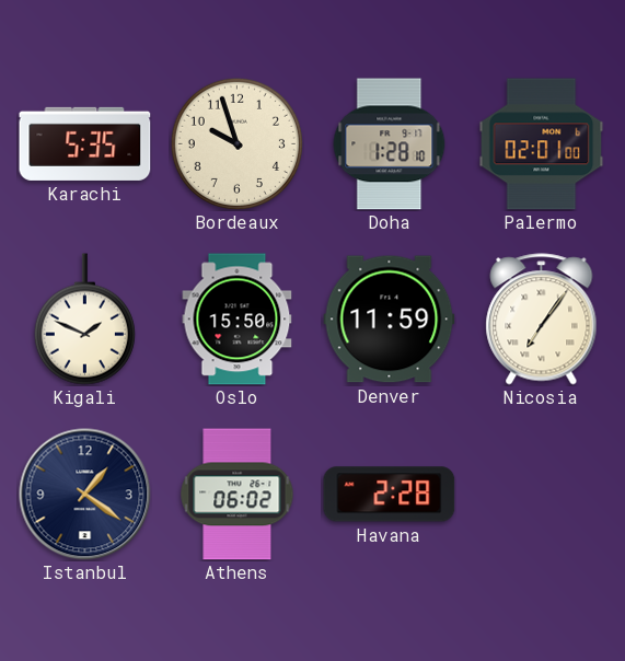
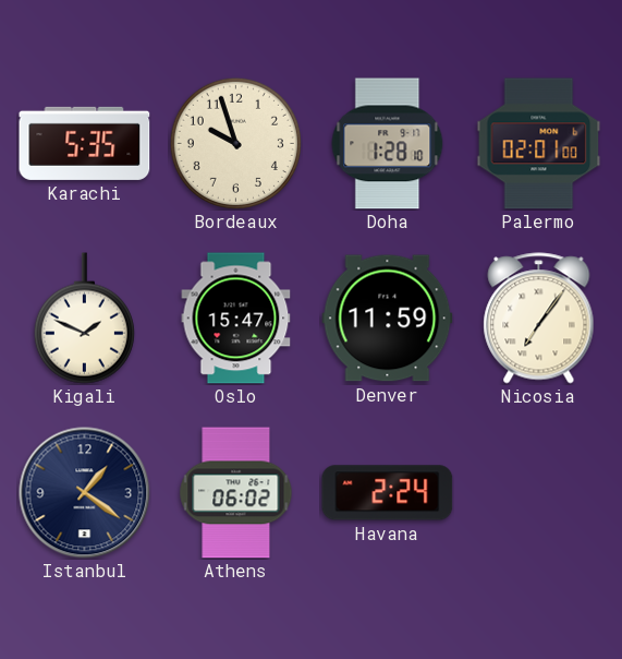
Oslo: 15:50 -> 15:47 (236, 319)
Havana: 2:28 -> 2:24 (388, 493)
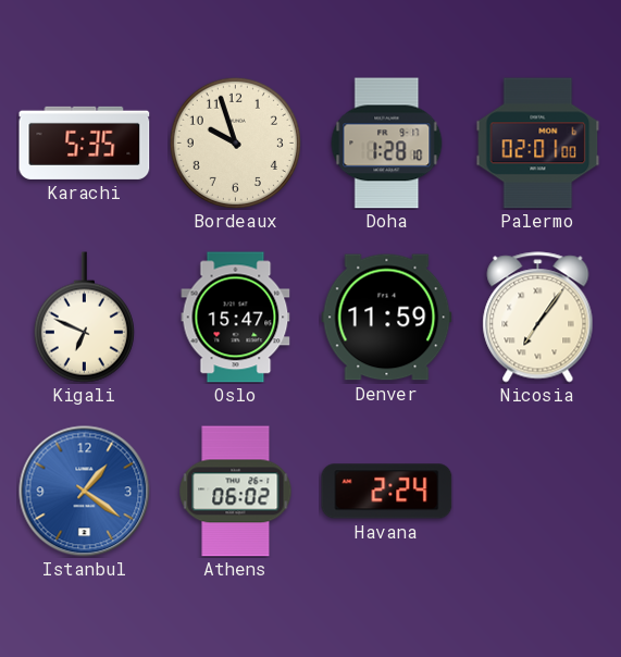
Kigali: 1:49 -> 6:49 (84, 318)
Istanbul dial: navy -> blue (85, 492)
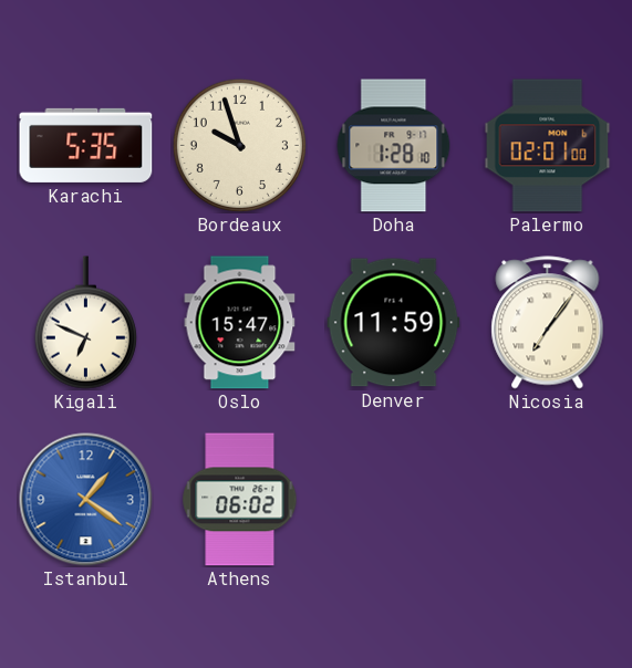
Havana: 2:24 -> none (387, 492)
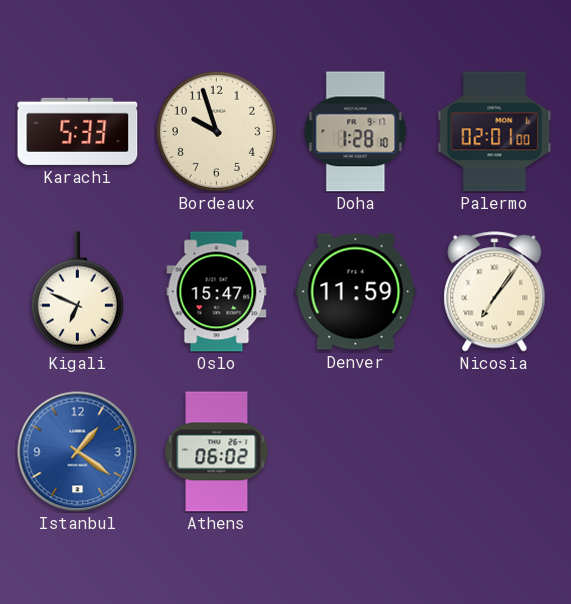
Karachi: 5:35 -> 5:33 (78, 131)
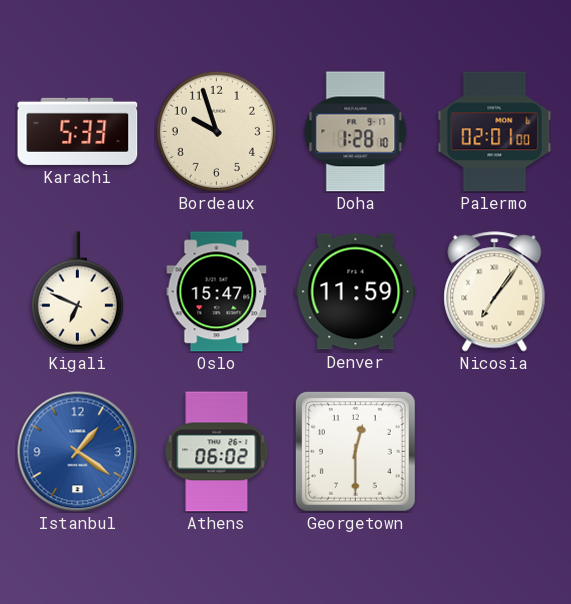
Georgetown: none -> 12:30 (355, 451)
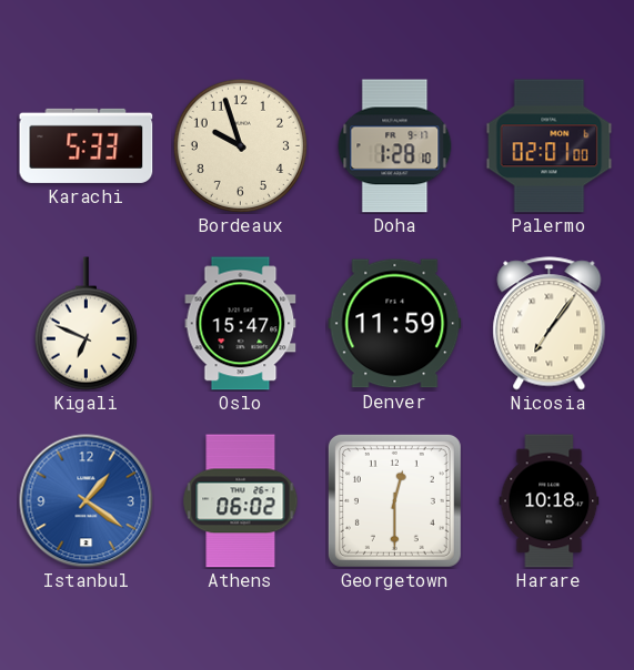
Harare: none -> 10:18 (550, 501)
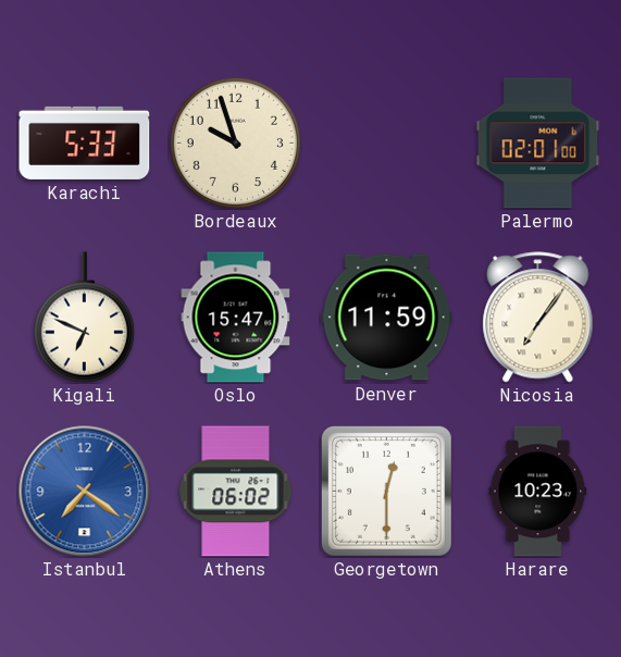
Doha: 1:28 -> none (395, 146)
Istanbul: 1:21 -> 7:21 (85, 492)
Harare: 10:18 -> 10:23 (538, 492)
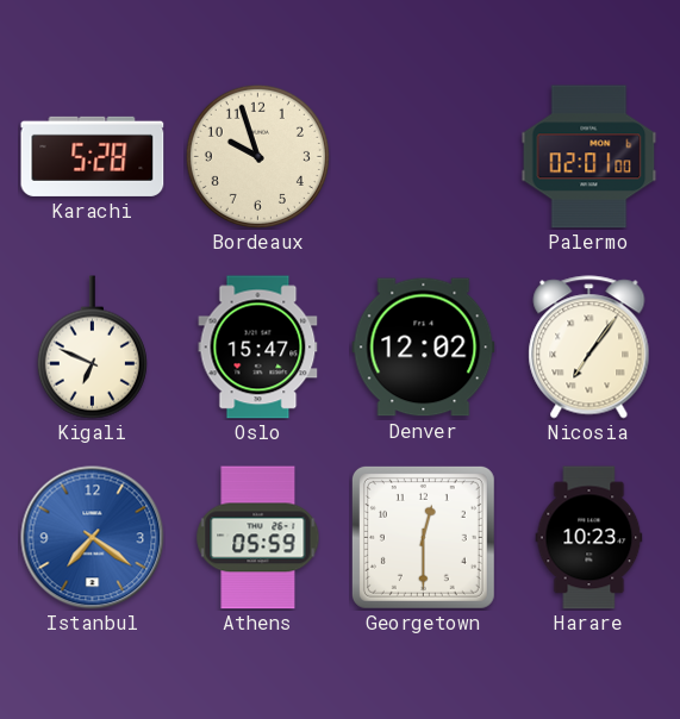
Karachi: 5:33 -> 5:28 (93, 156)
Denver: 11:59 -> 12:02 (424, 348)
Athens: 06:02 -> 05:59 (258, 538)
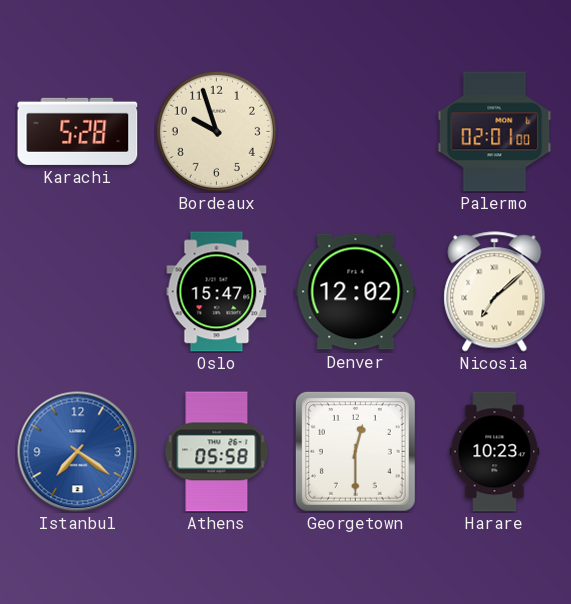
Kigali: 6:49 -> none (92, 348)
Nicosia: 7:06 -> 7:08 (495, 292)
Athens: 05:59 -> 05:58 (217, 452)
